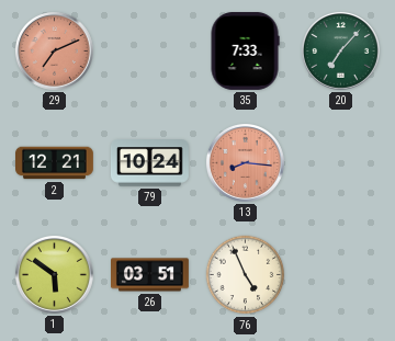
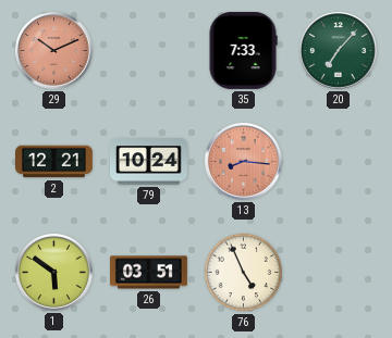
29: 7:11 -> 10:11 (53, 50)
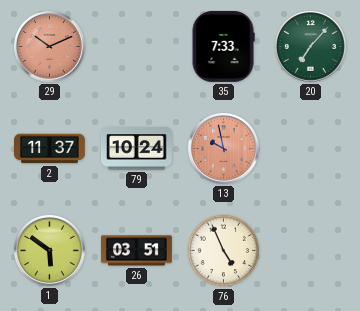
2: 12:21 -> 11:37 (50, 149)
13: 8:16 -> 9:58 (223, 148)
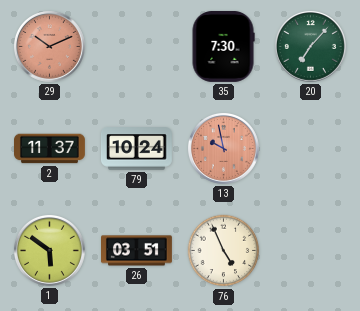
35: 7:33 -> 7:30 (223, 46)
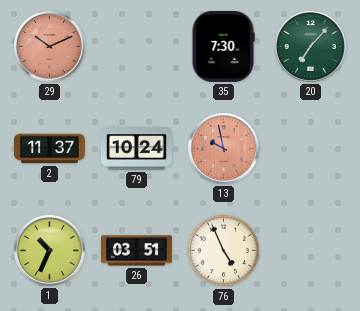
1: 5:51 -> 10:34 (49, 250)
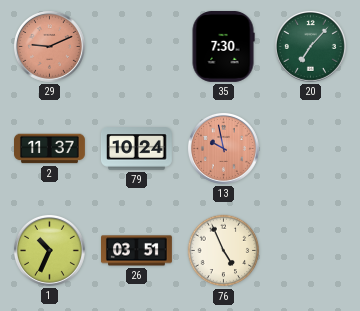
29: 10:11 -> 9:11 (49, 46)
